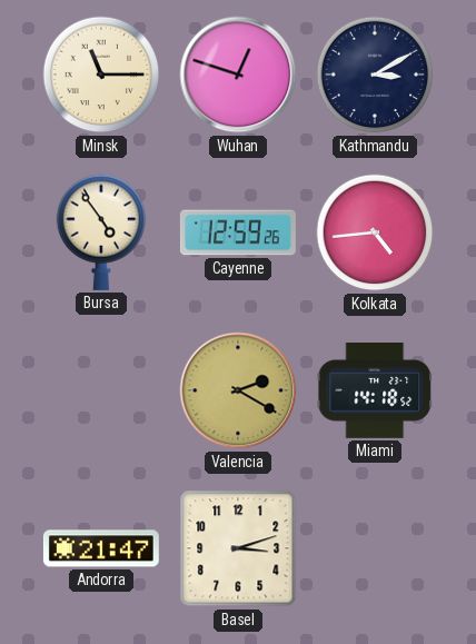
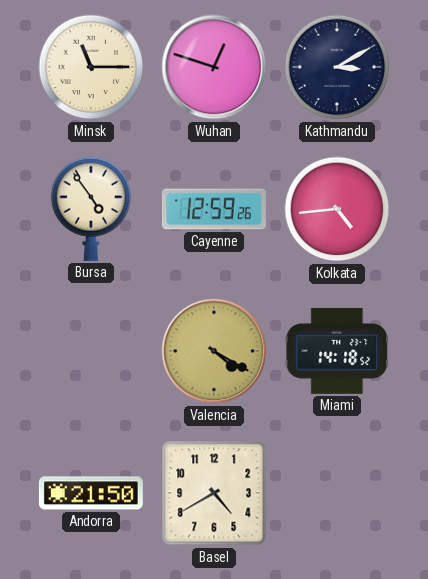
Valencia: 2:20 -> 4:20 (214, 351)
Andorra: 21:47 -> 21:50 (91, 493)
Basel: 3:12 -> 4:40 (214, 493)
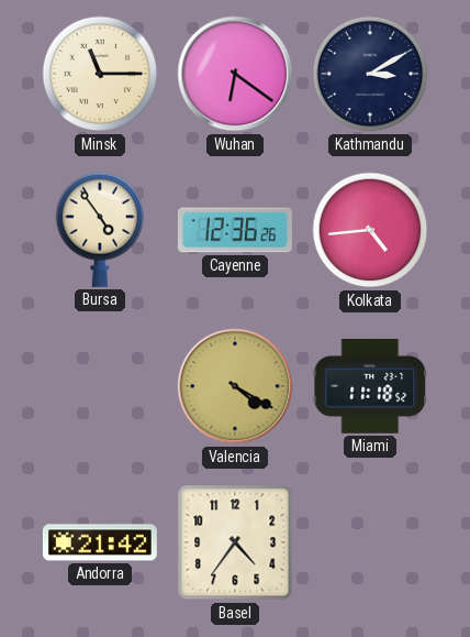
Wuhan: 12:48 -> 6:21 (235, 74)
Cayenne: 12:59 -> 12:36 (235, 230)
Miami: 14:18 -> 11:18 (370, 386)
Andorra: 21:50 -> 21:42 (100, 542)
Basel: 4:40 -> 4:36 (235, 542)
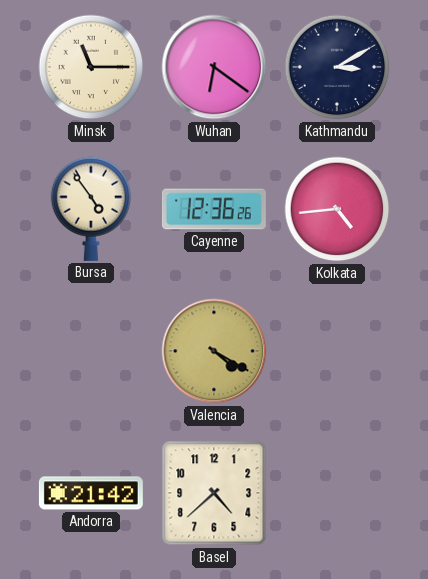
Miami: 11:18 -> none (370, 386)
Basel: 4:36 -> 4:38 (214, 493)
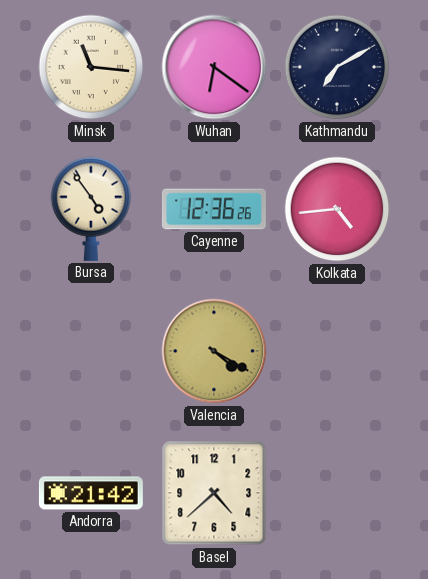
Minsk: 11:15 -> 11:16 (91, 67)
Kathmandu: 3:10 -> 7:10 (337, 67)
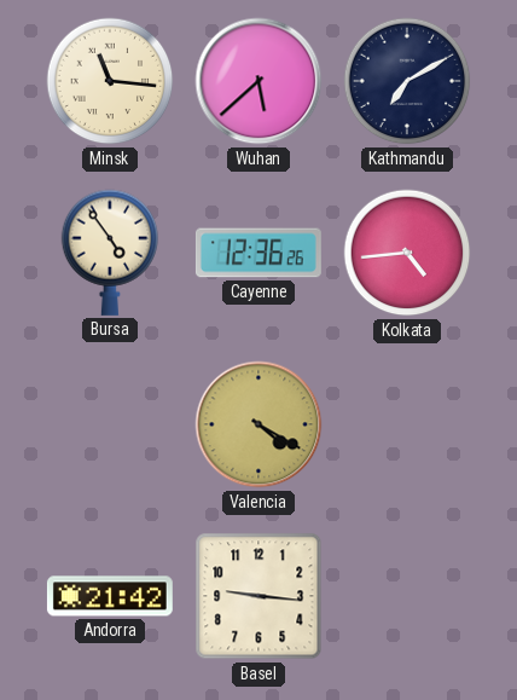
Wuhan: 6:21 -> 5:38 (258, 81)
Basel: 4:38 -> 9:16 (258, 596)
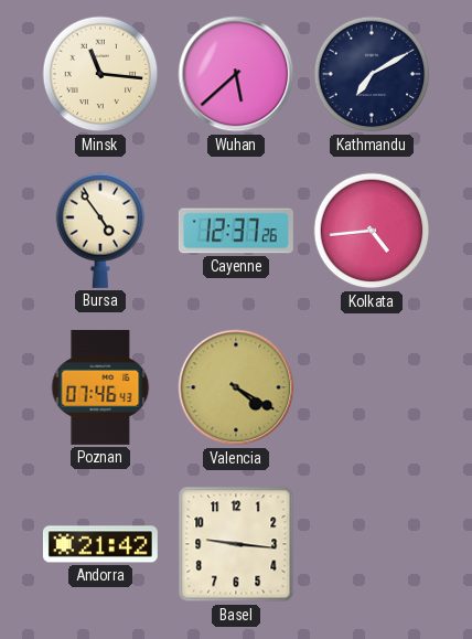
Cayenne: 12:36 -> 12:37 (236, 231)
Poznan: none -> 07:46 (100, 387)
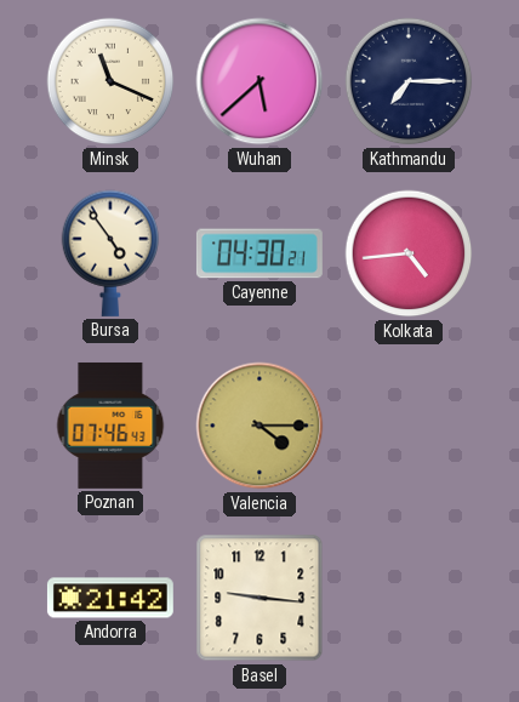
Minsk: 11:16 -> 11:19 (110, 81)
Kathmandu: 7:10 -> 7:15 (409, 81)
Cayenne: 12:37 -> 04:30 (259, 253)
Valencia: 4:20 -> 4:15 (259, 426)
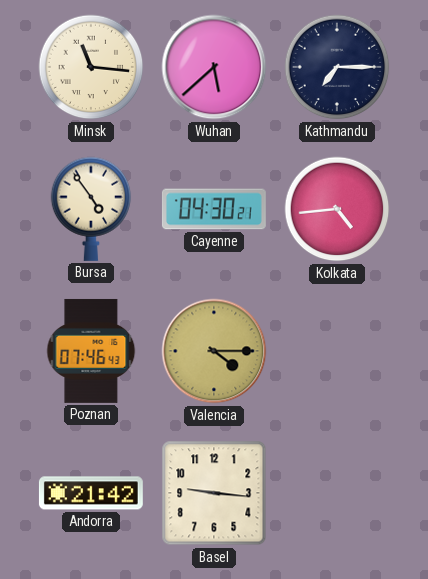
Minsk: 11:19 -> 11:16 (91, 67)
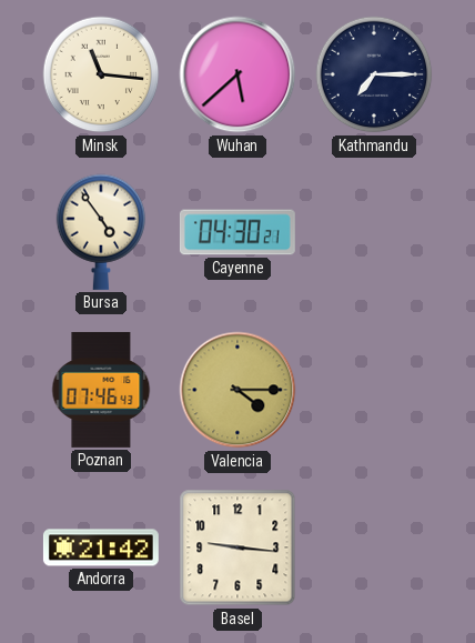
Kolkata: 4:44 -> none (337, 209)
